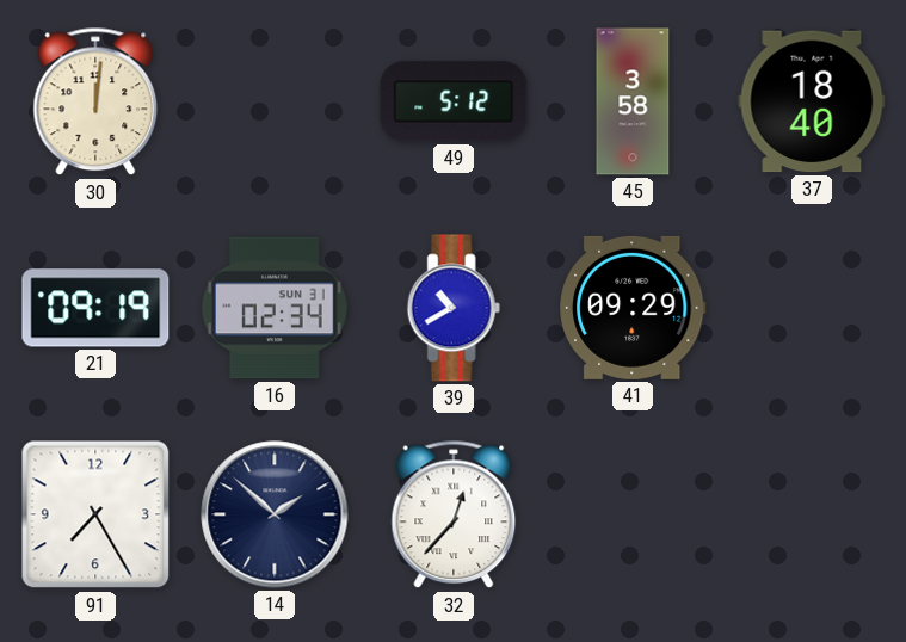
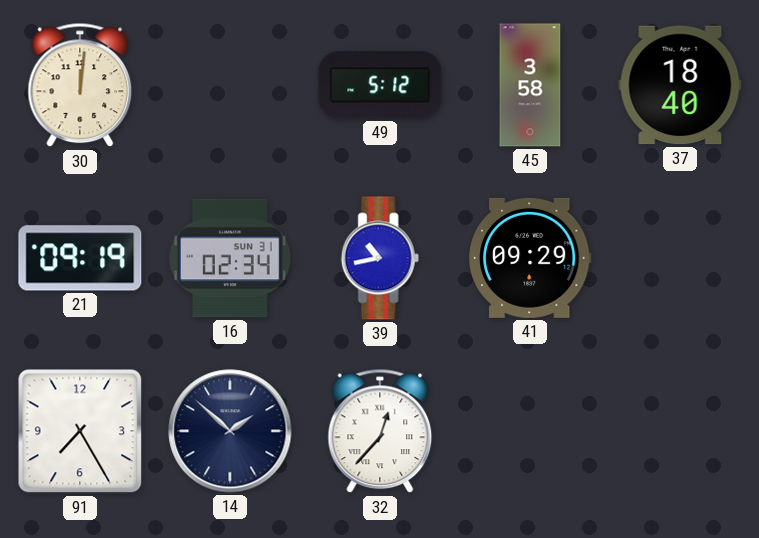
39: 10:40 -> 10:43 (380, 258)
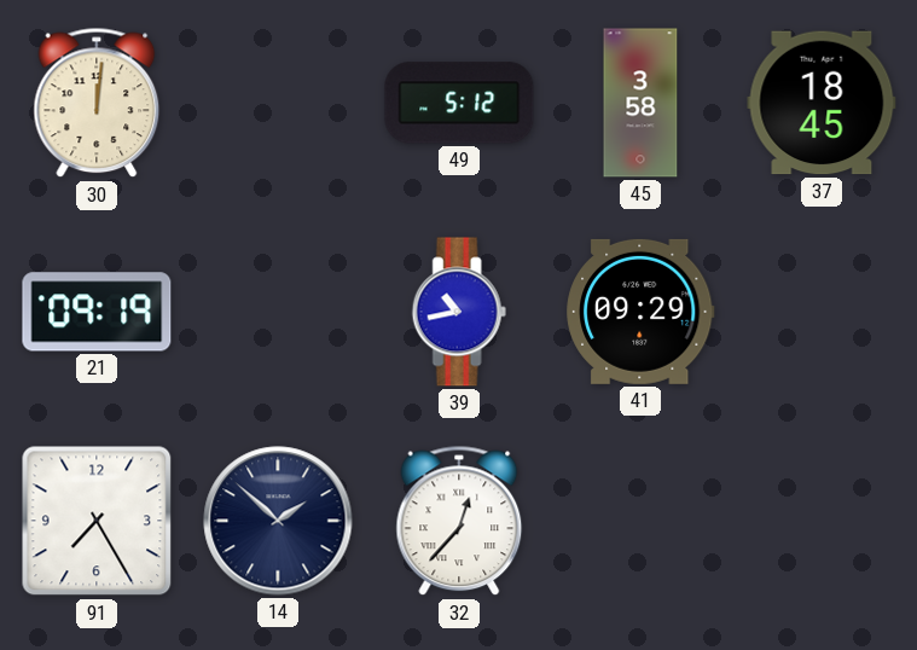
37: 18:40 -> 18:45 (822, 103)
16: 02:34 -> none (230, 258)
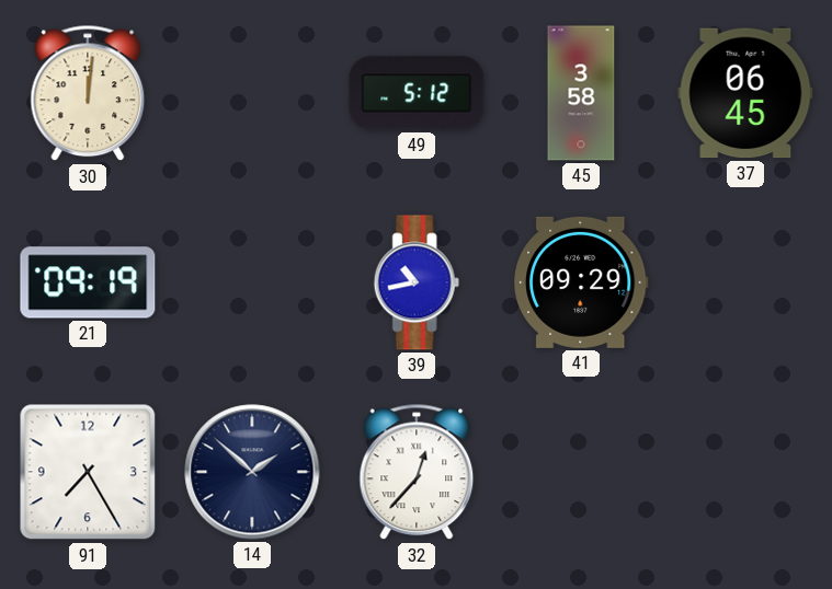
37: 18:45 -> 06:45 (745, 93)
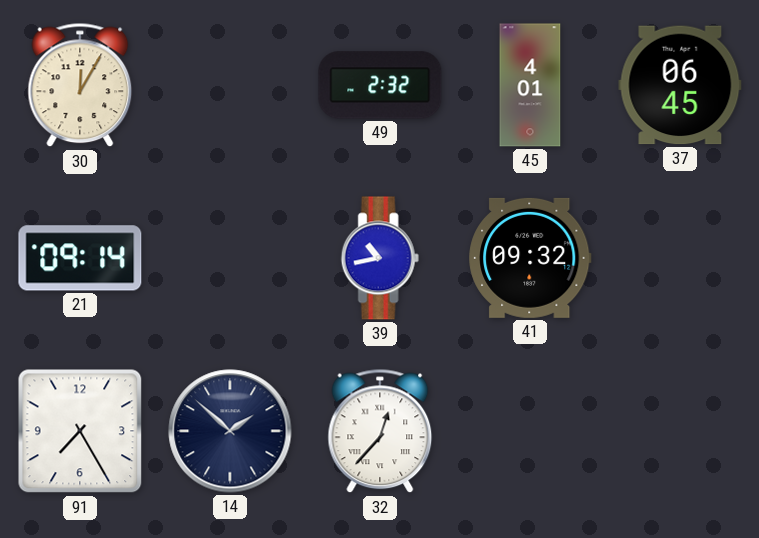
30: 12:01 -> 12:05 (80, 85)
49: 5:12 -> 2:32 (380, 85)
45: 3:58 -> 4:01 (530, 85)
21: 09:19 -> 09:14 (80, 258)
41: 09:29 -> 09:32 (530, 258)
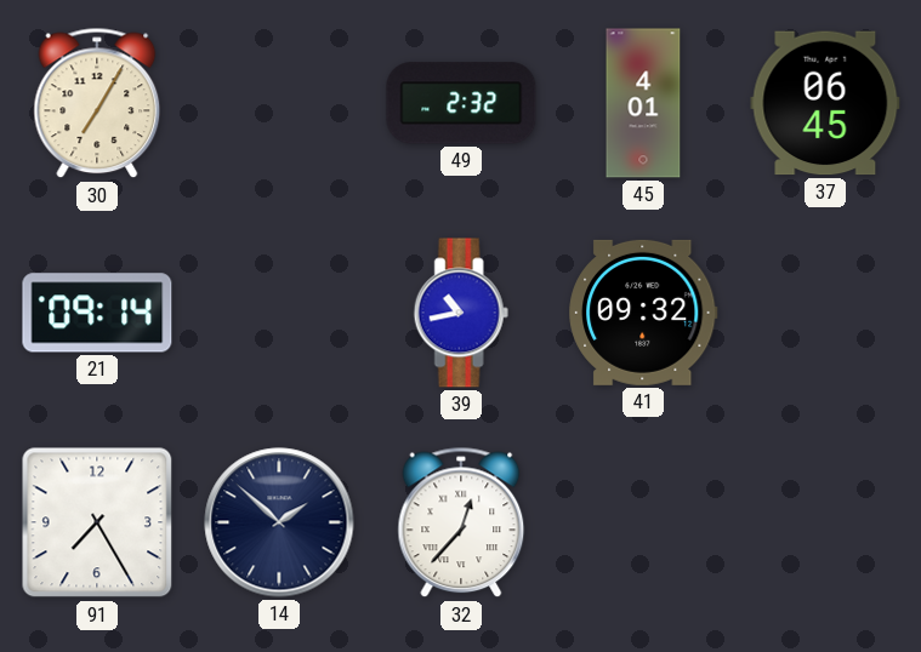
30: 12:05 -> 7:05 (97, 103)
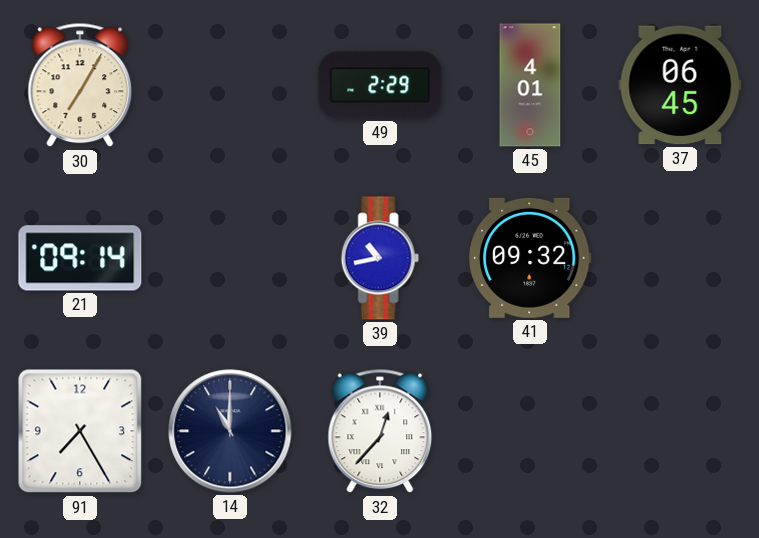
49: 2:32 -> 2:29 (380, 85)
14: 1:52 -> 11:00 (230, 431)
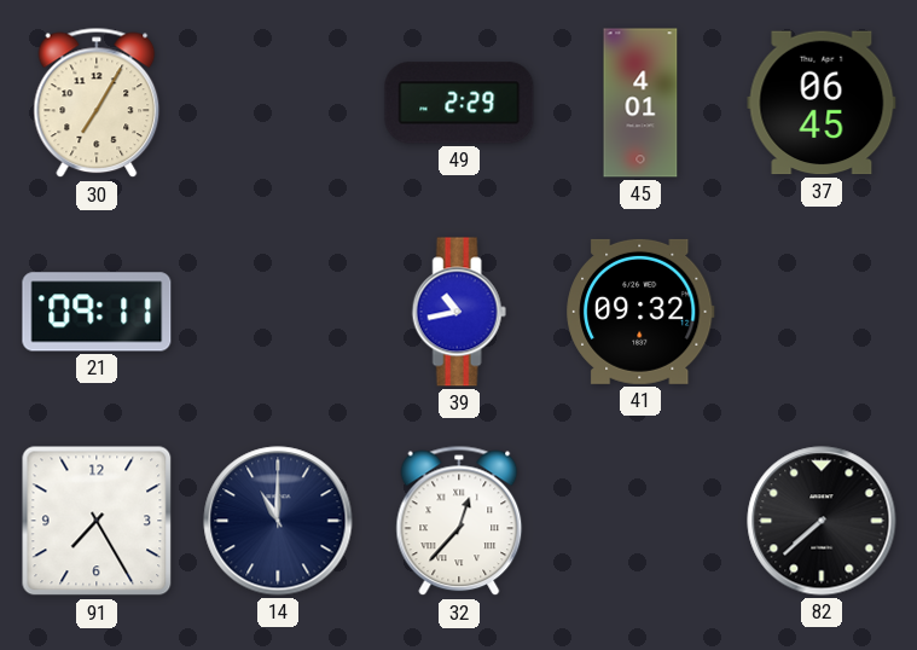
21: 09:14 -> 09:11 (97, 312)
82: none -> 7:38 (822, 521)
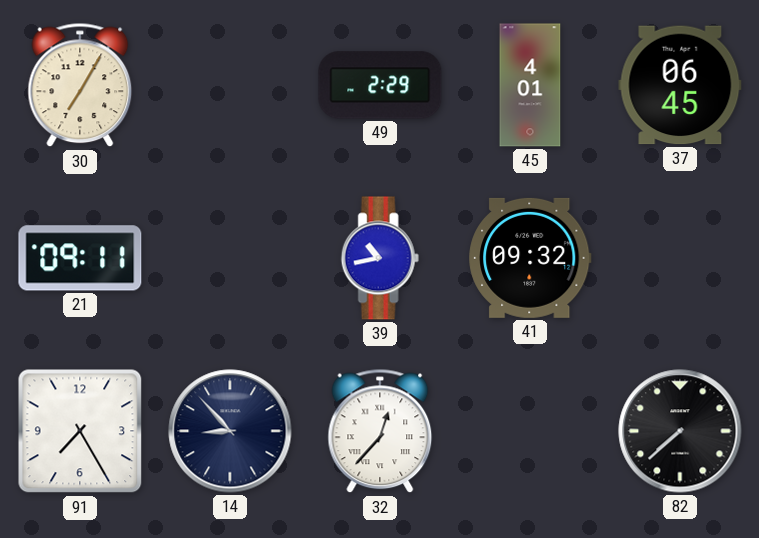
14: 11:00 -> 8:53 (230, 431)
